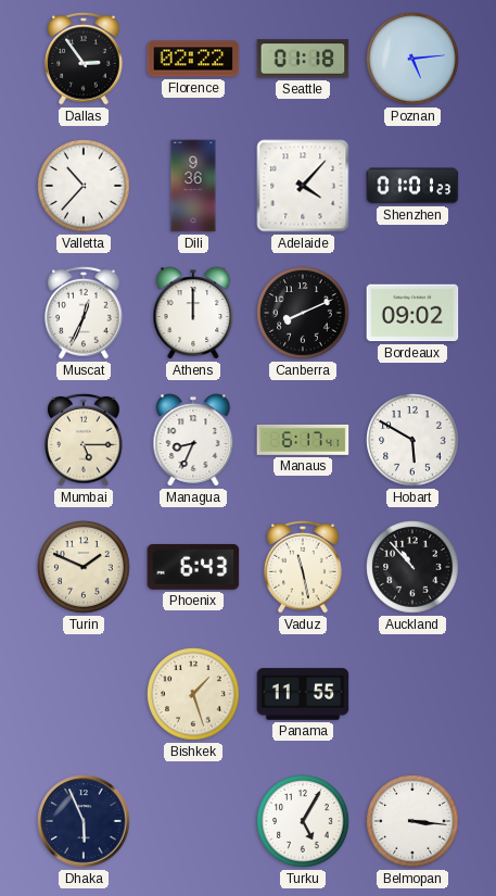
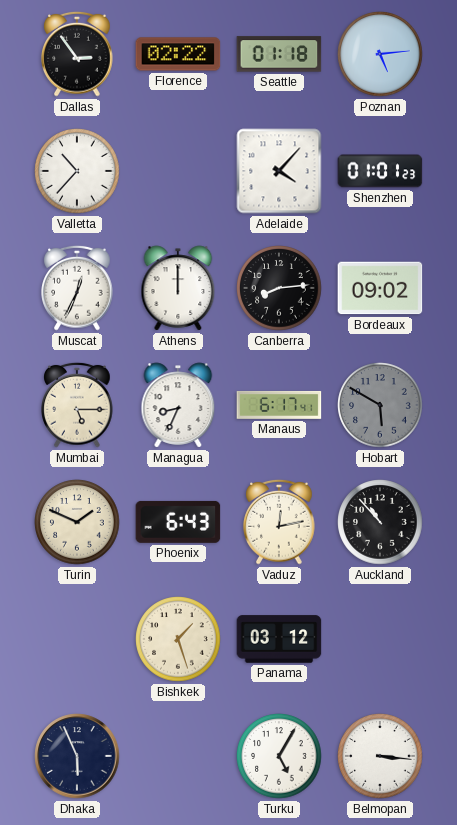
Dili: 9:36 -> none (193, 186)
Canberra: 8:11 -> 8:14 (279, 288)
Hobart dial: white -> grey (380, 405)
Vaduz: 11:28 -> 12:13 (279, 522)
Panama: 11:55 -> 03:12 (279, 639)
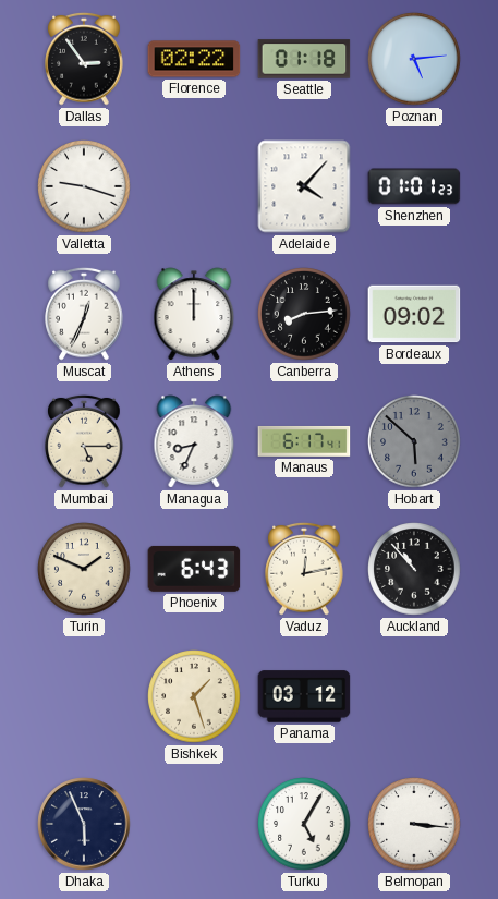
Valletta: 10:37 -> 9:18 (84, 186)
Hobart: 5:50 -> 5:52 (414, 441)
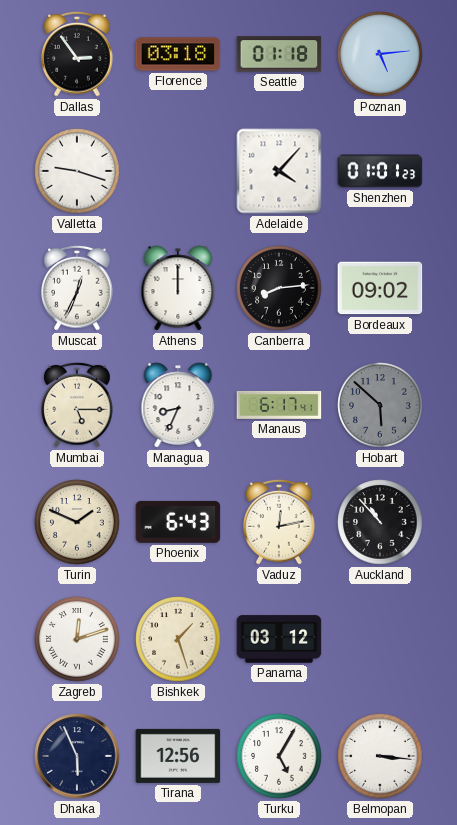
Florence: 02:22 -> 03:18 (178, 54)
Zagreb: none -> 12:12 (77, 639)
Tirana: none -> 12:56 (178, 756)
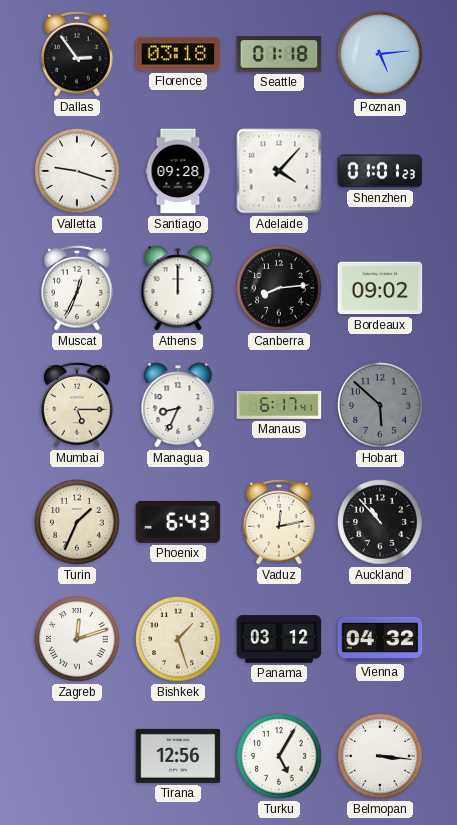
Santiago: none -> 09:28 (178, 171)
Turin: 1:49 -> 1:34 (77, 522)
Vienna: none -> 04:32 (380, 639)
Dhaka: 5:56 -> none (77, 756)
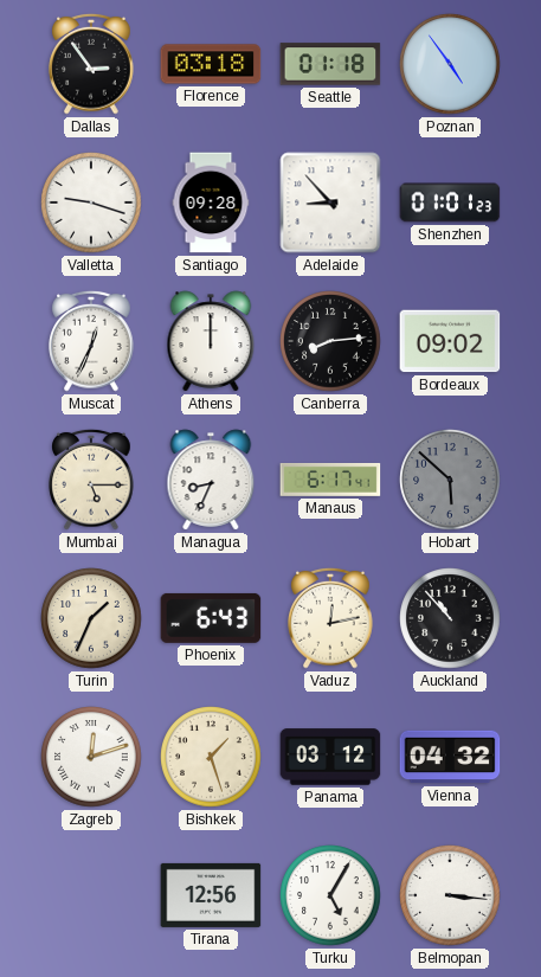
Poznan: 5:14 -> 4:54 (450, 64)
Adelaide: 4:07 -> 8:53 (330, 203)
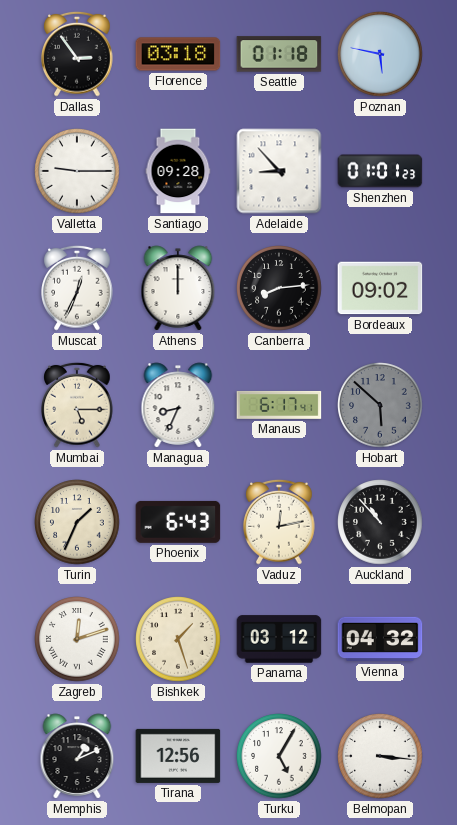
Poznan: 4:54 -> 5:47 (380, 54)
Valletta: 9:18 -> 9:15 (77, 171)
Memphis: none -> 1:11 (77, 756)
